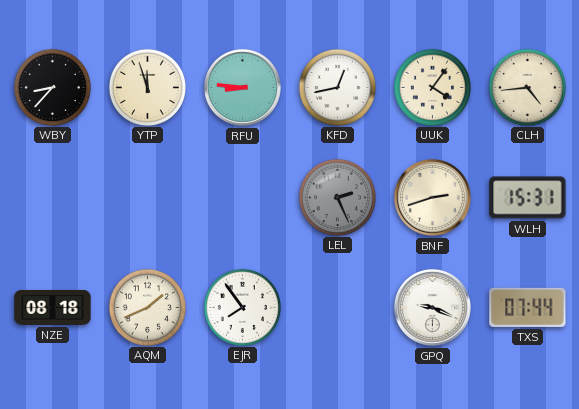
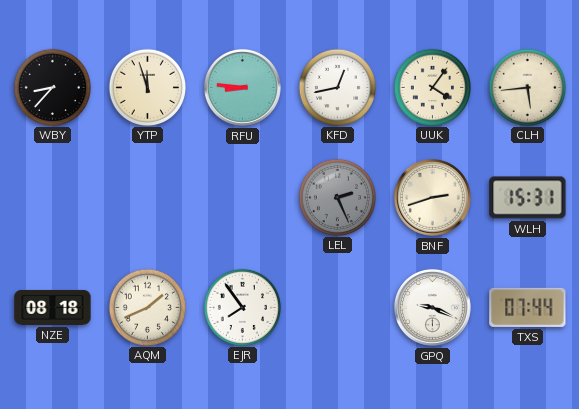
CLH: 4:44 -> 5:44 (527, 87)
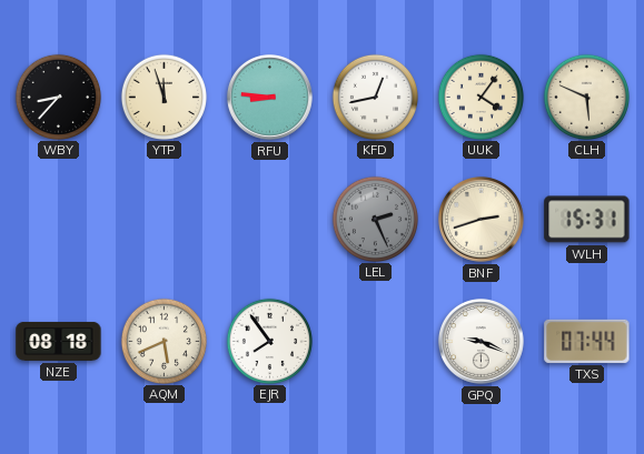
CLH: 5:44 -> 5:49 (586, 97)
AQM: 1:41 -> 5:41 (164, 341)
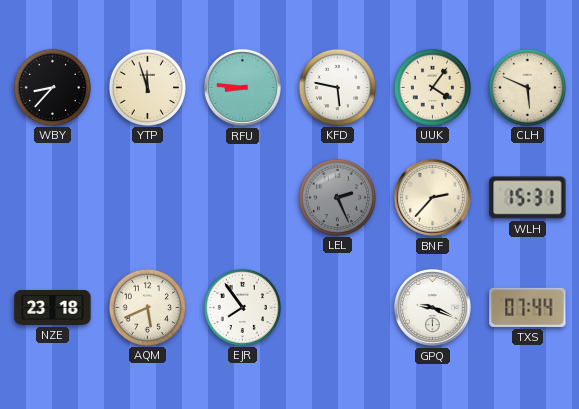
KFD: 12:43 -> 5:47 (337, 87)
BNF: 2:42 -> 2:37 (432, 197)
NZE: 08:18 -> 23:18 (53, 307)
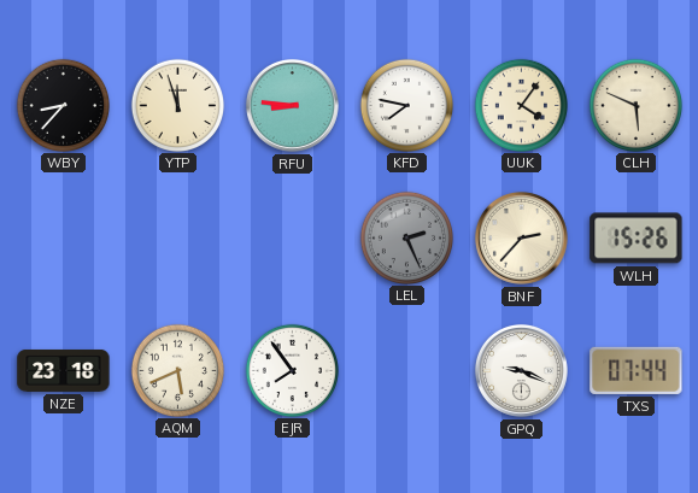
KFD: 5:47 -> 7:47 (406, 105)
WLH: 15:31 -> 15:26 (637, 239)
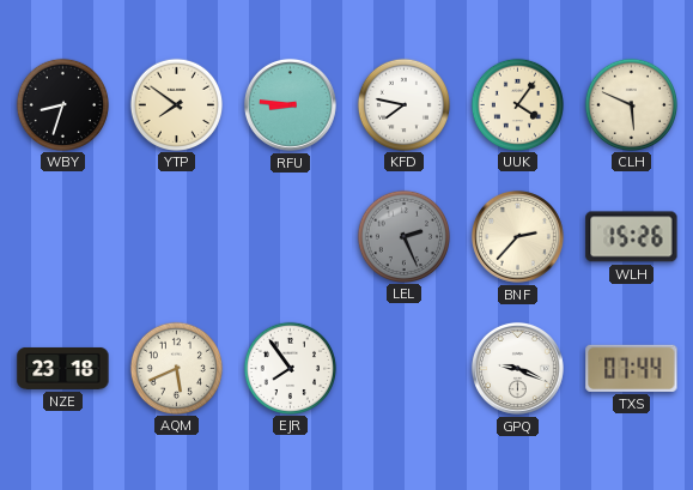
WBY: 8:37 -> 8:33 (62, 104)
YTP: 11:57 -> 7:51 (176, 104)
